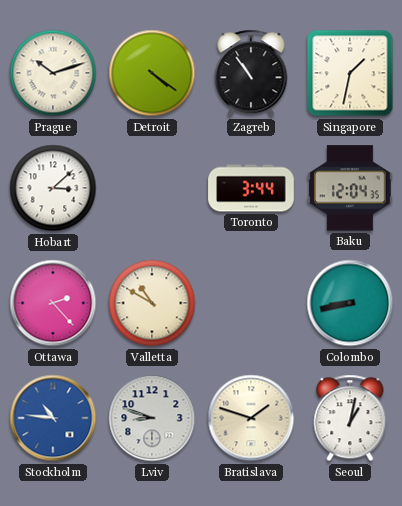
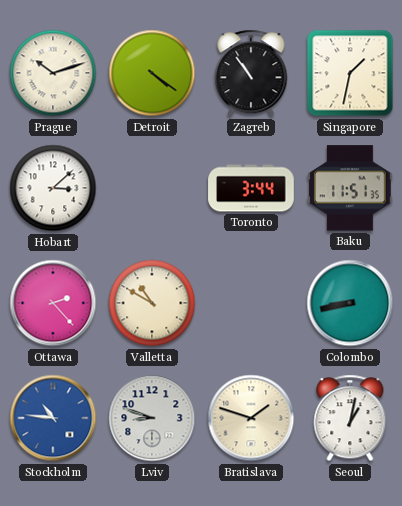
Baku: 12:04 -> 11:51 (351, 188)
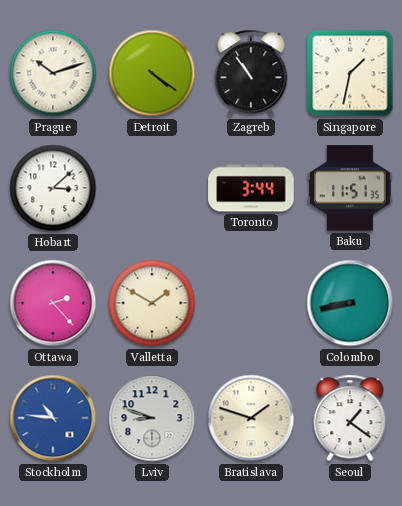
Valletta: 10:50 -> 1:50 (152, 303)
Seoul: 1:02 -> 1:21 (350, 418)
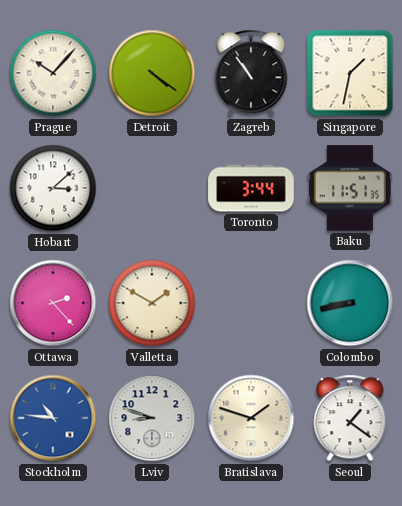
Prague: 10:12 -> 10:07 (53, 73)
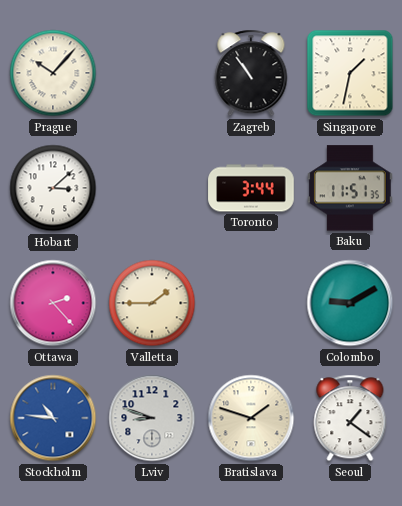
Detroit: 4:21 -> none (152, 73)
Valletta: 1:50 -> 1:45 (152, 303)
Colombo: 8:43 -> 9:10 (350, 303)
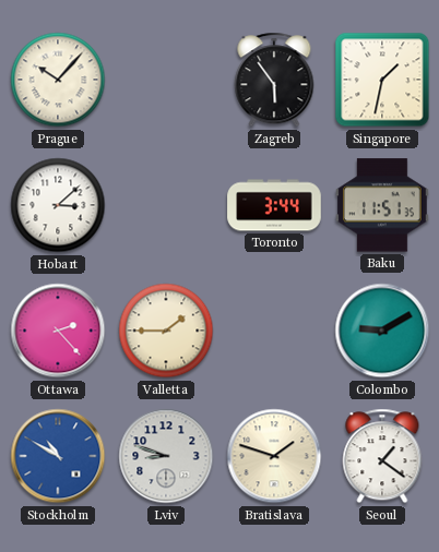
Zagreb: 10:54 -> 5:54 (274, 80)
Stockholm: 10:46 -> 10:50 (58, 456)
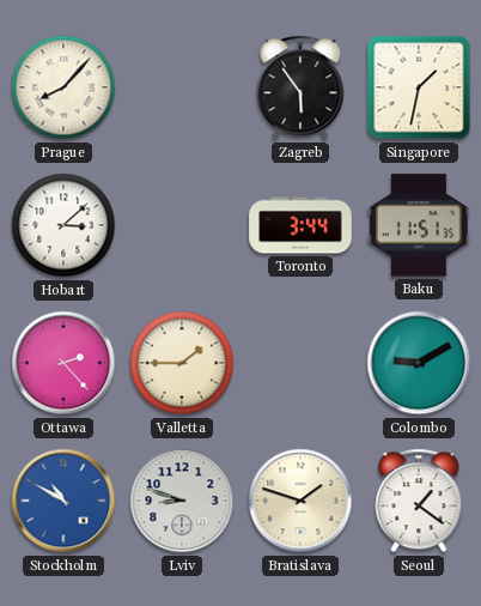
Prague: 10:07 -> 8:07 (63, 87)
